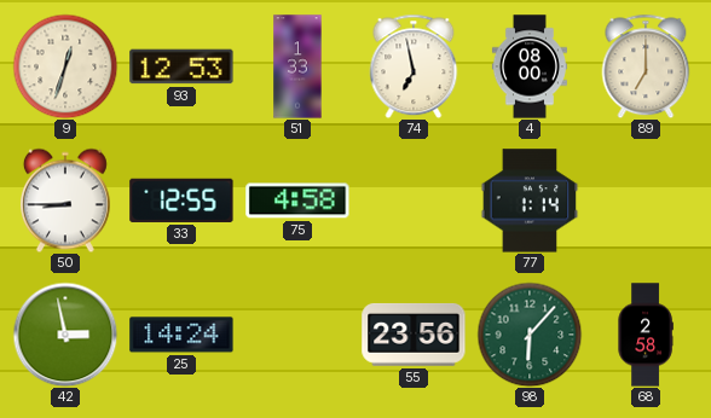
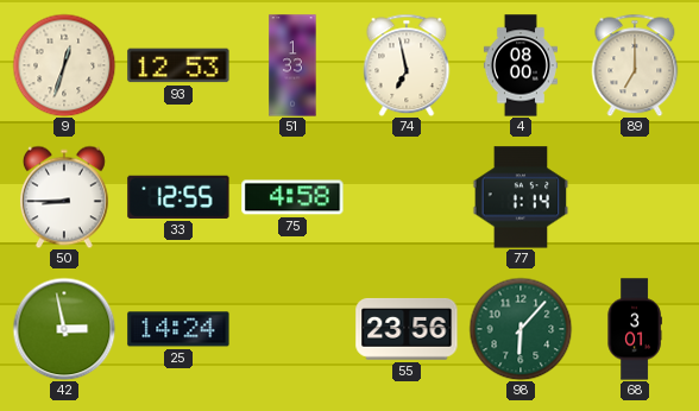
68: 2:58 -> 3:01 (635, 329)
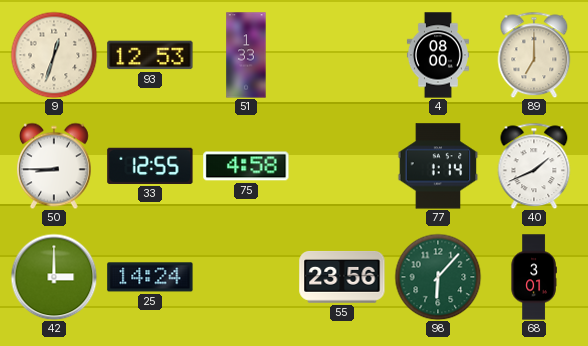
74: 6:58 -> none (407, 65)
40: none -> 1:41 (534, 166)
42: 2:58 -> 3:00 (54, 277)
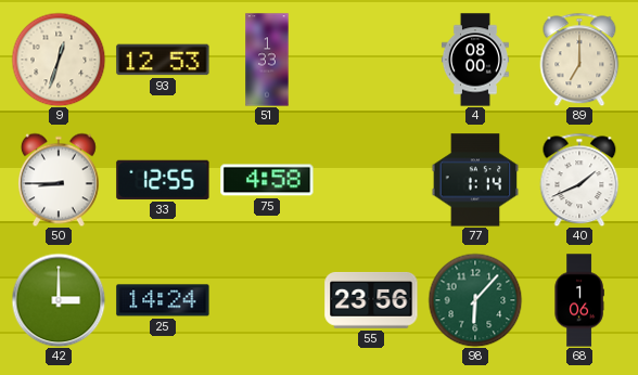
68: 3:01 -> 1:06 (579, 300)
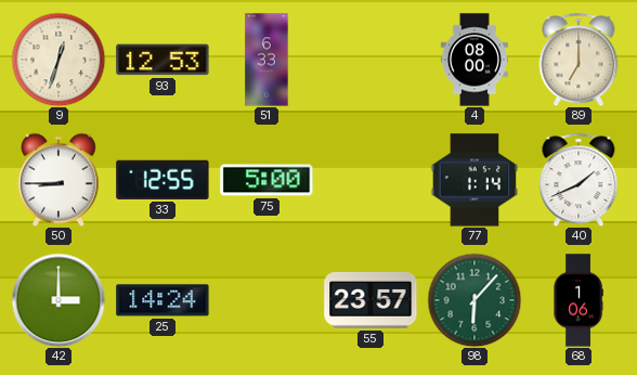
51: 1:33 -> 6:33 (266, 60)
75: 4:58 -> 5:00 (266, 180)
55: 23:56 -> 23:57 (370, 300)
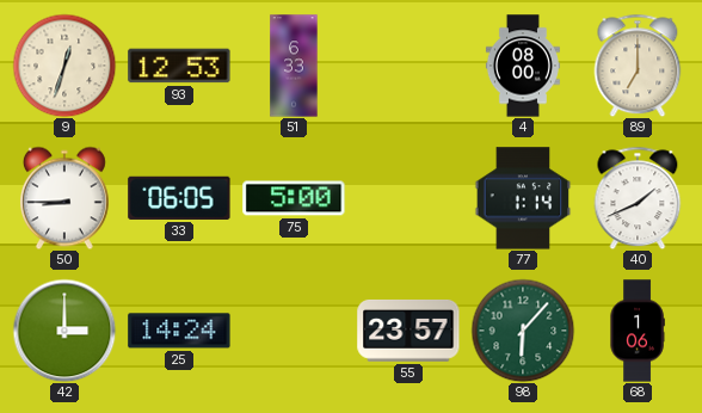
33: 12:55 -> 06:05 (179, 198)
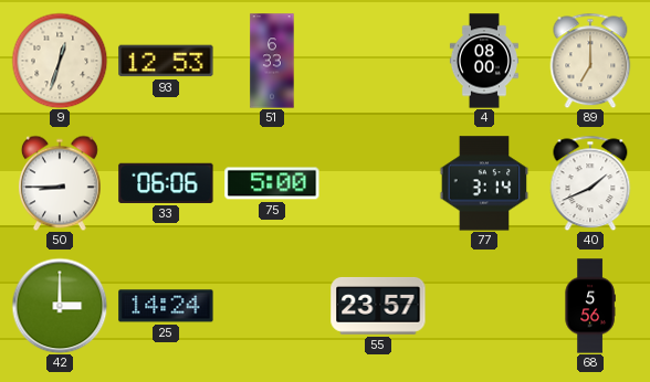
33: 06:05 -> 06:06 (166, 183)
77: 1:14 -> 3:14 (484, 183)
98: 6:07 -> none (523, 331)
68: 1:06 -> 5:56 (590, 306)
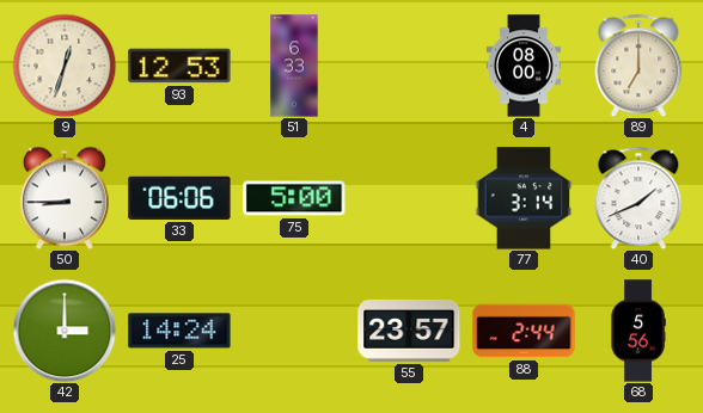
88: none -> 2:44 (524, 331)
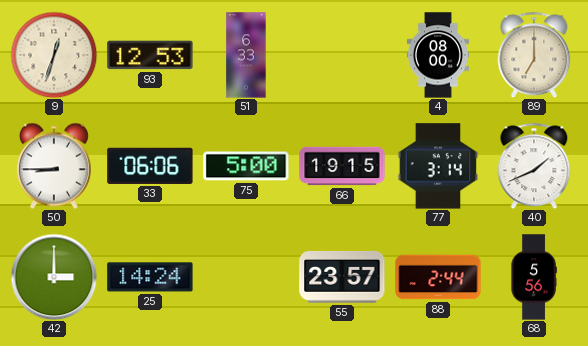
66: none -> 19:15 (342, 166)
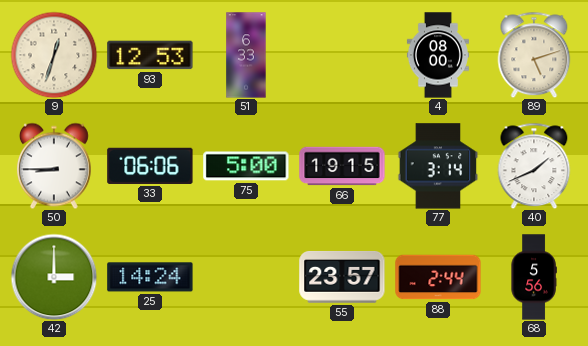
89: 7:00 -> 5:12 (534, 55)
